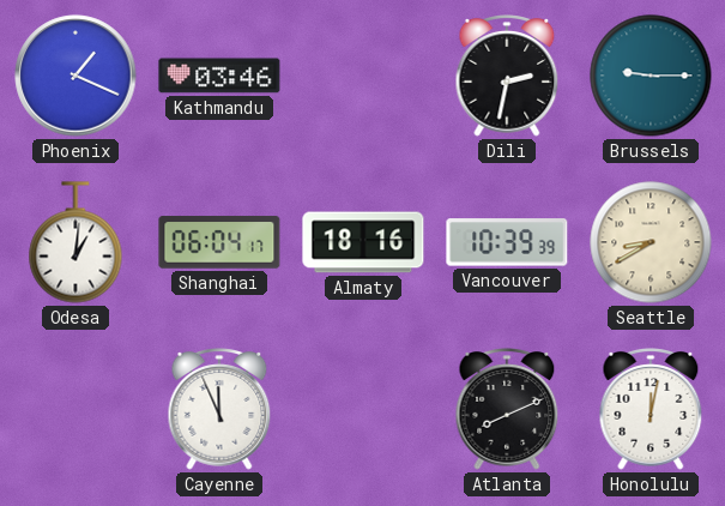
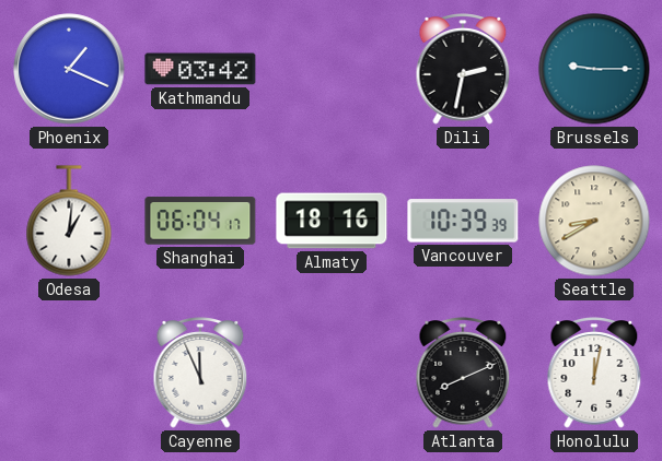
Kathmandu: 03:46 -> 03:42 (200, 69)
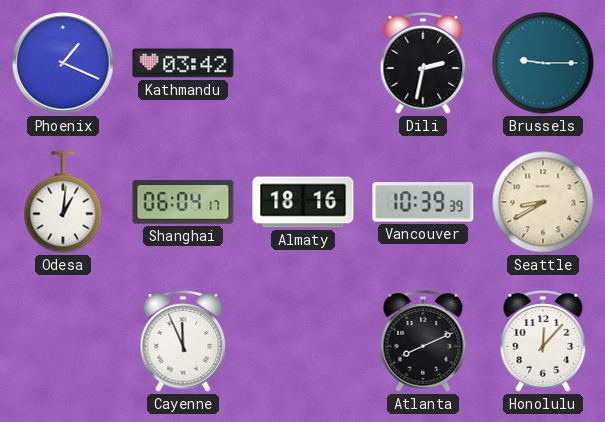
Honolulu: 12:02 -> 12:07 (543, 341)
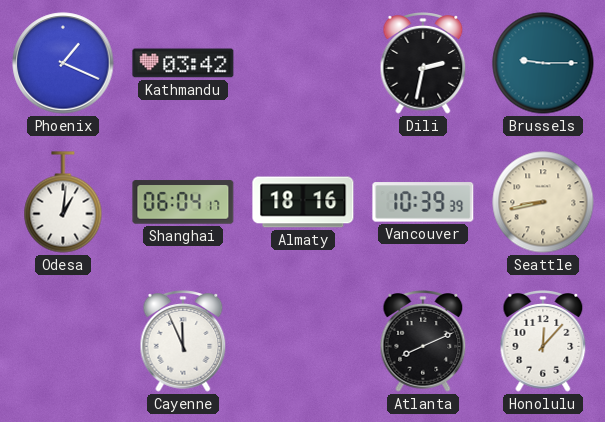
Seattle: 8:40 -> 8:43 (543, 202)
